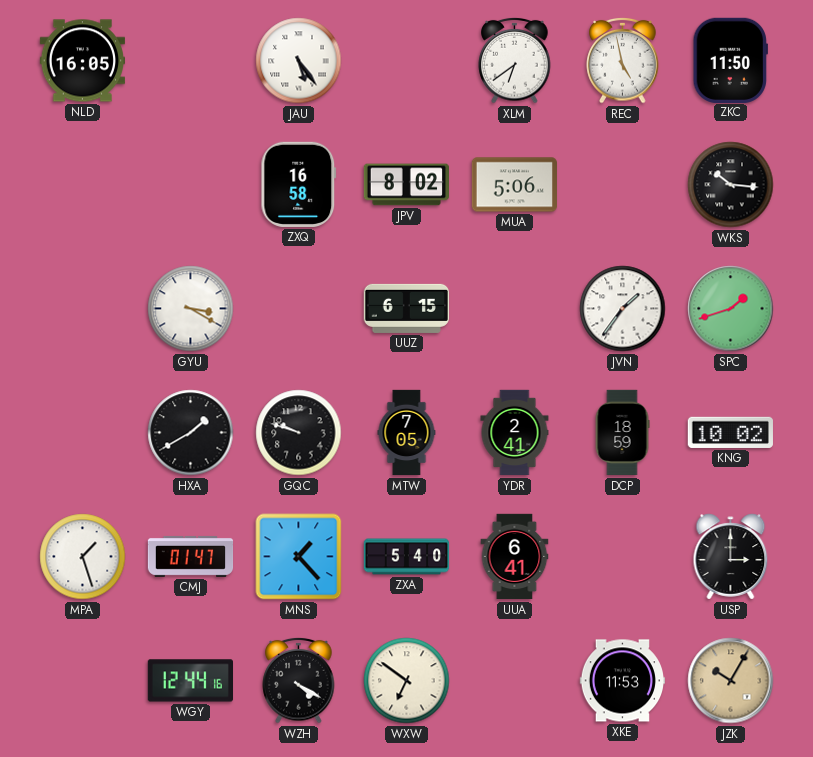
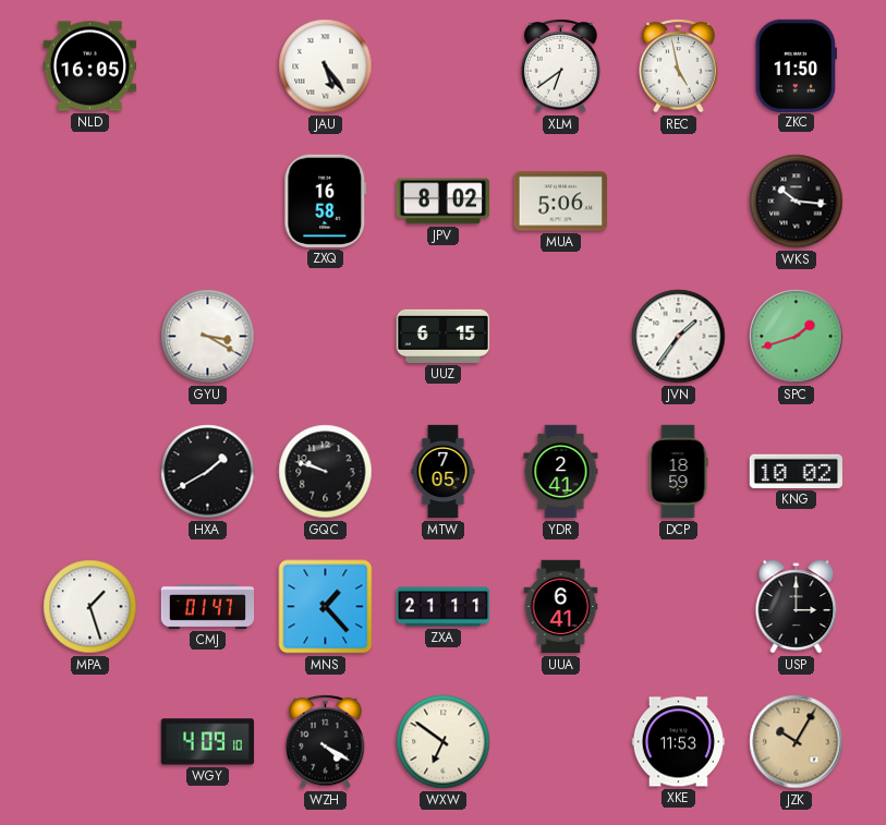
ZXA: 5:40 -> 21:11 (444, 607)
WGY: 12:44 -> 4:09 (207, 742)
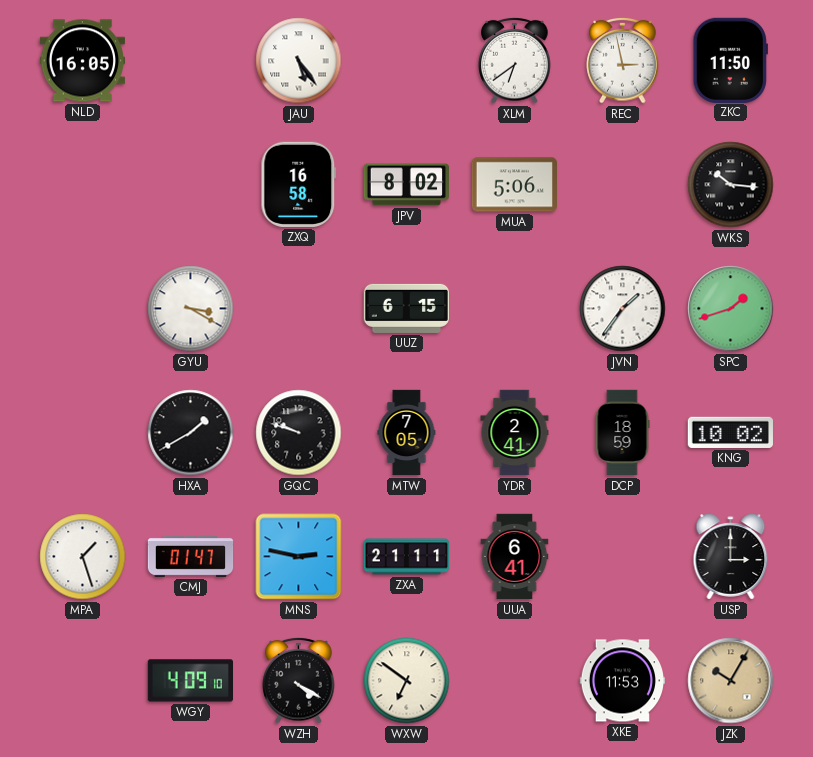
REC: 4:58 -> 2:58 (623, 60)
MNS: 1:23 -> 2:47 (299, 557)
